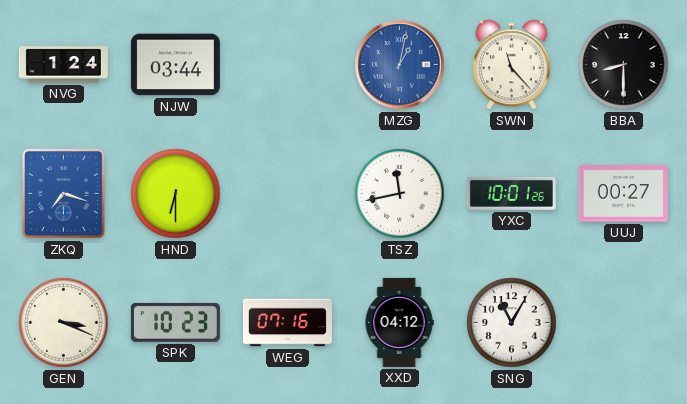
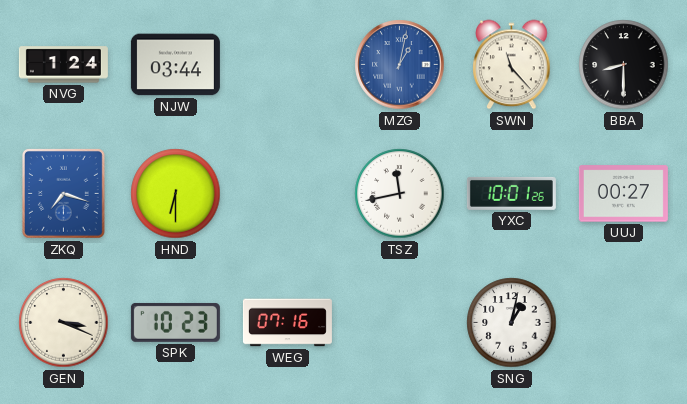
XXD: 04:12 -> none (399, 322)
SNG: 11:05 -> 1:02 (512, 323)
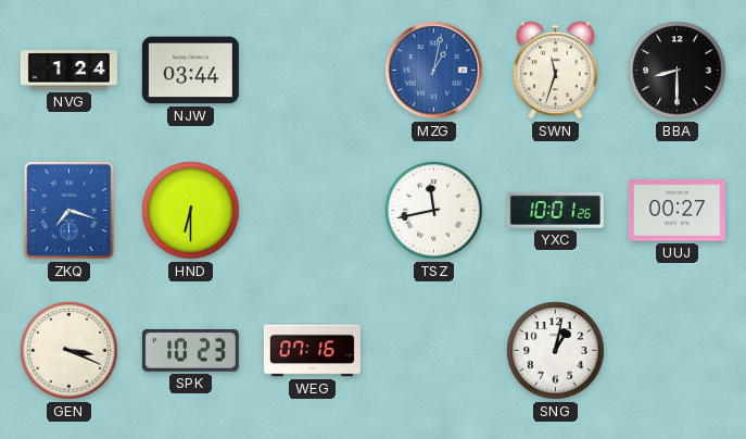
SWN: 11:23 -> 11:33 (556, 71)
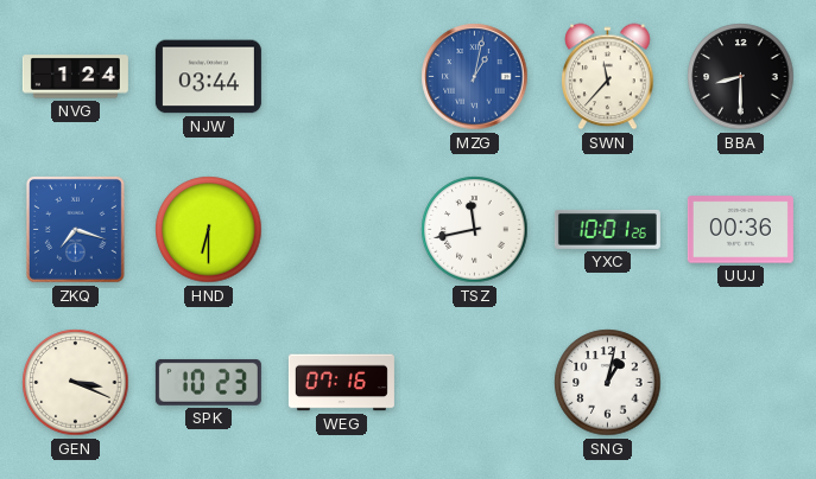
SWN: 11:33 -> 11:37 (608, 77)
UUJ: 00:27 -> 00:36 (740, 230)
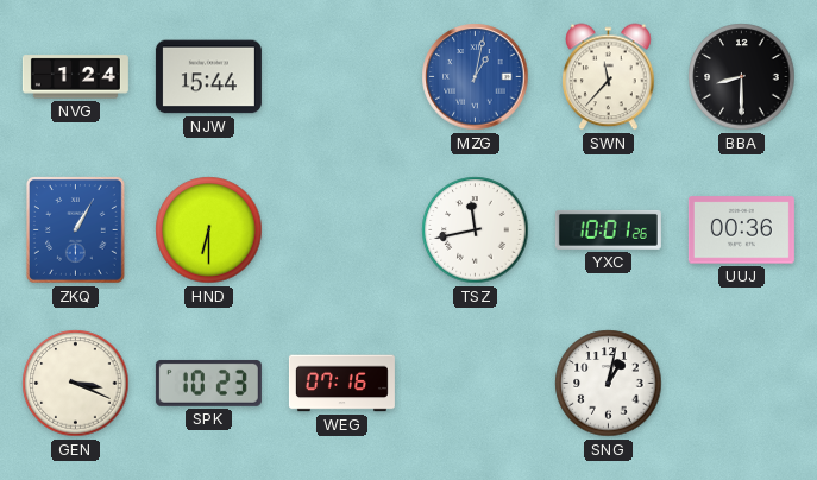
NJW: 03:44 -> 15:44 (208, 77)
ZKQ: 7:18 -> 1:05 (75, 230)
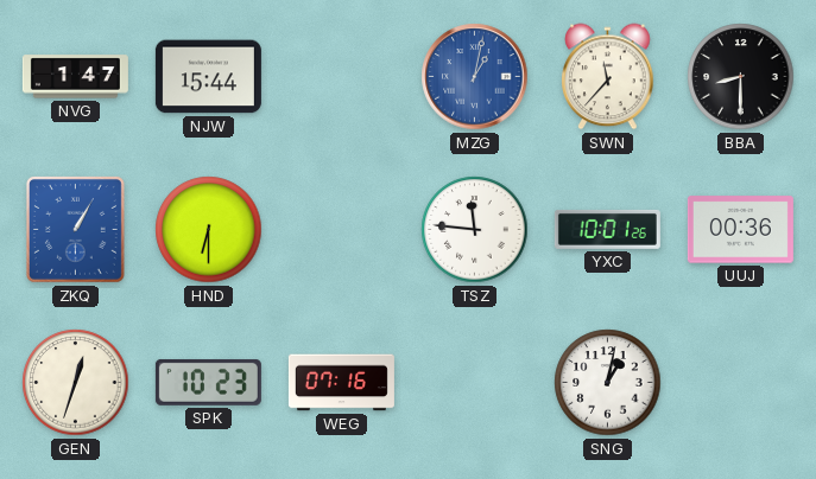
NVG: 1:24 -> 1:47 (75, 77)
TSZ: 11:43 -> 11:46 (475, 230)
GEN: 3:19 -> 12:33 (76, 383)
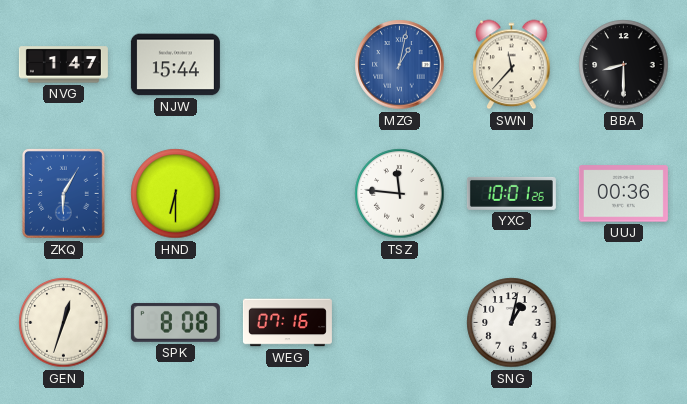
ZKQ: 1:05 -> 6:05 (63, 194)
SPK: 10:23 -> 8:08 (175, 322)
